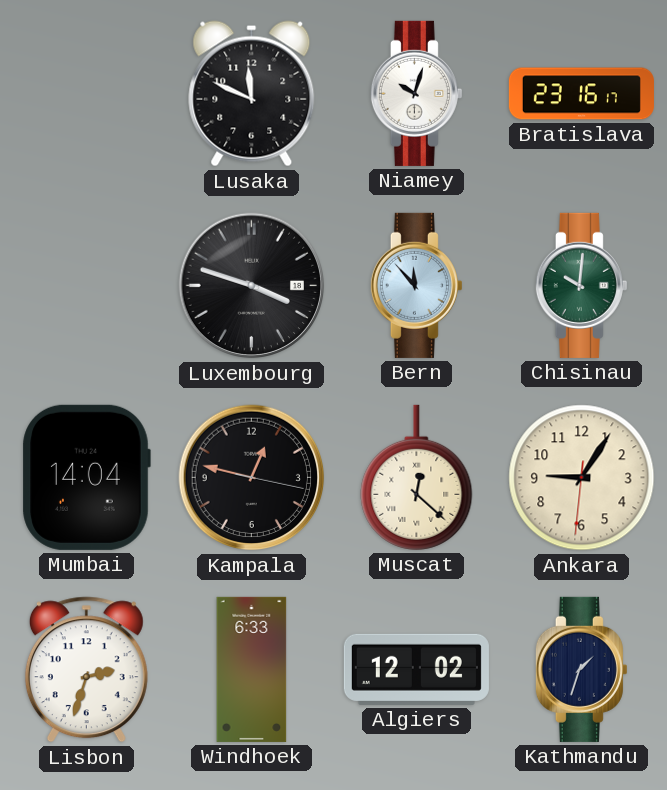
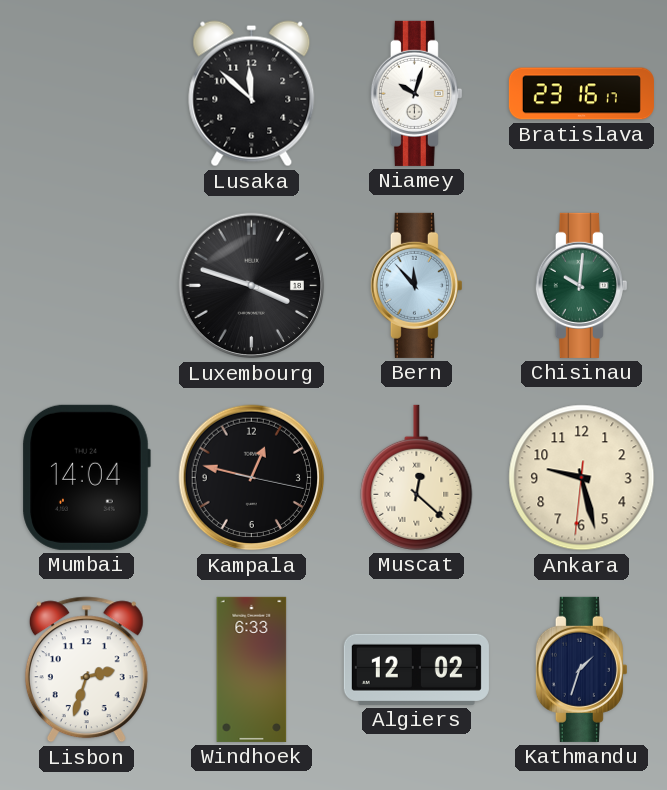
Lusaka: 11:49 -> 11:52 (252, 94)
Ankara: 9:05 -> 9:27 (582, 478)
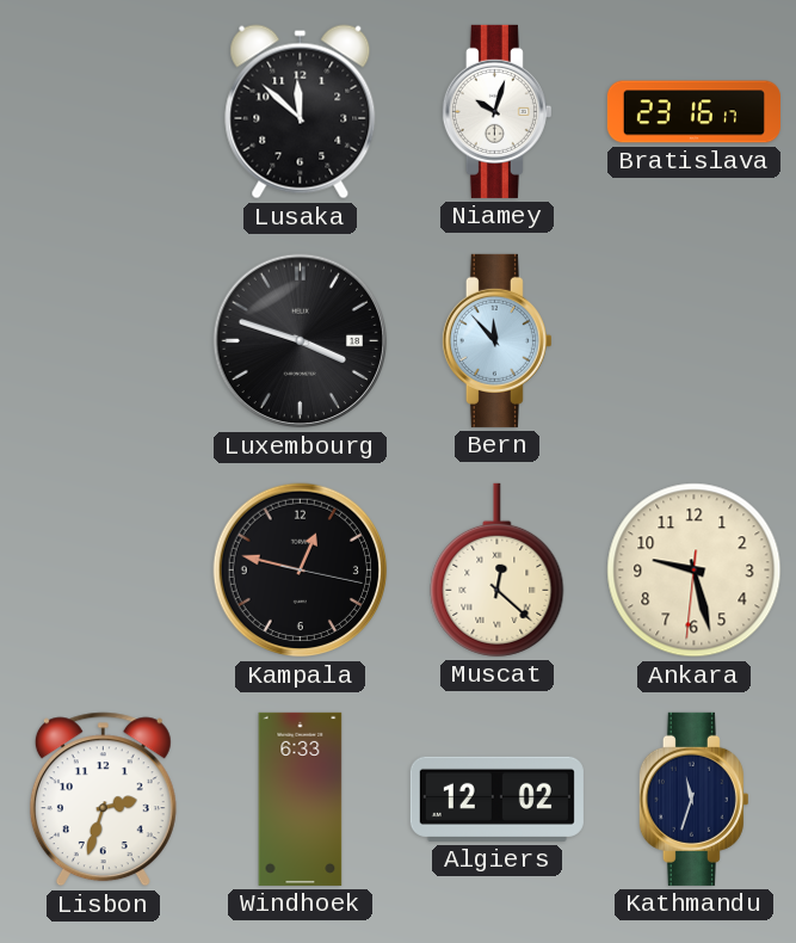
Chisinau: 10:01 -> none (581, 285)
Mumbai: 14:04 -> none (86, 477)
Kathmandu: 1:33 -> 11:33 (693, 799)
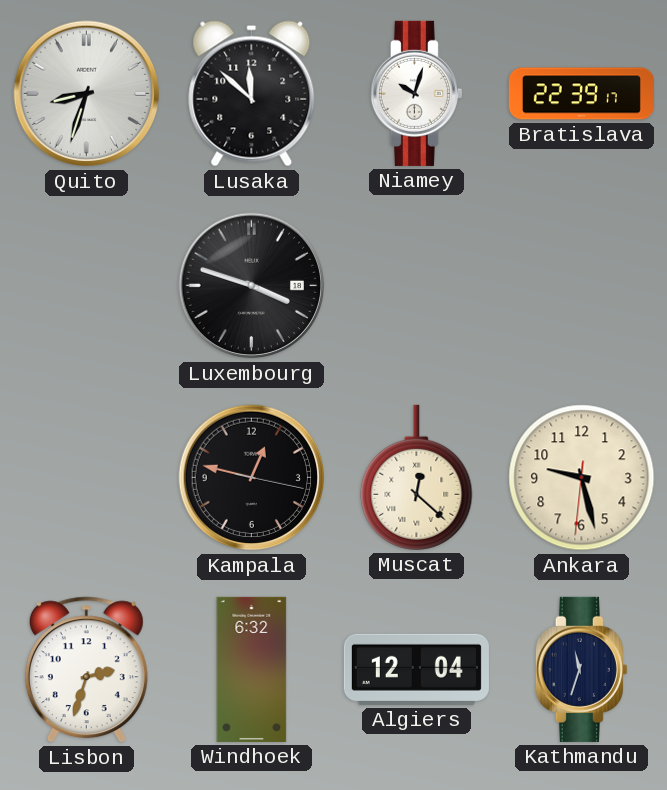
Quito: none -> 8:33 (87, 94)
Bratislava: 23:16 -> 22:39 (581, 94)
Bern: 11:53 -> none (496, 340)
Windhoek: 6:33 -> 6:32 (252, 669)
Algiers: 12:02 -> 12:04 (416, 669)
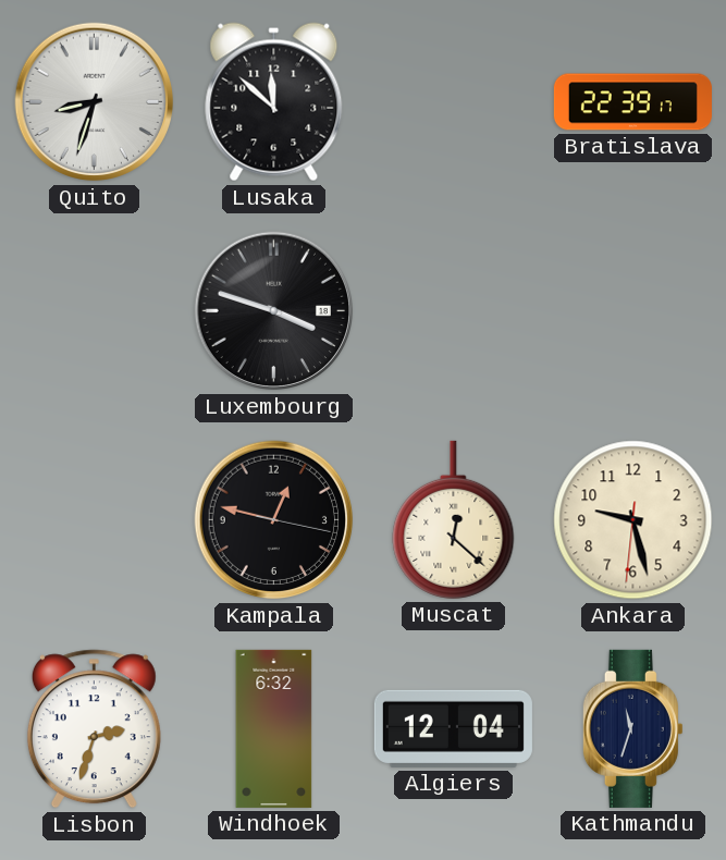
Niamey: 10:03 -> none (416, 93)
